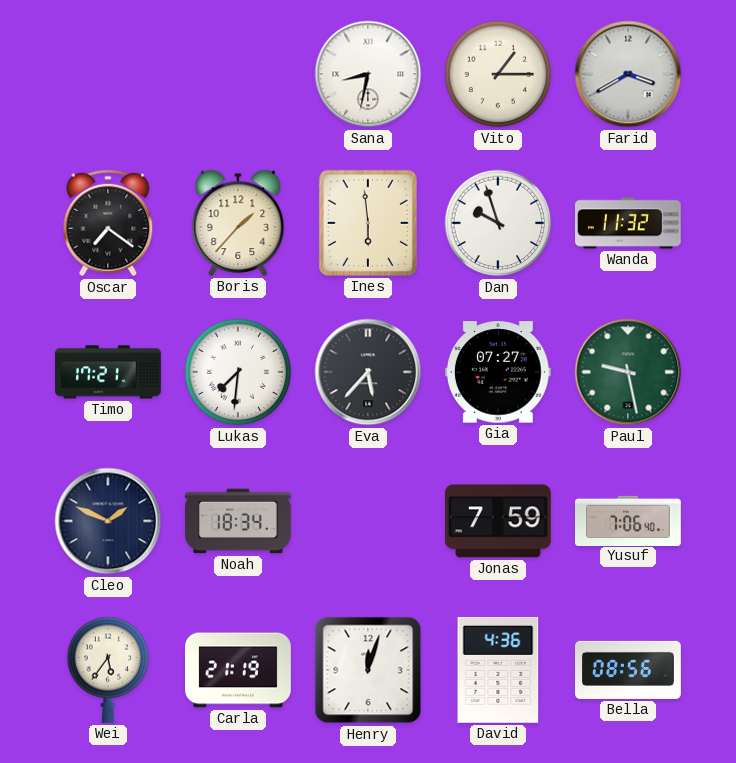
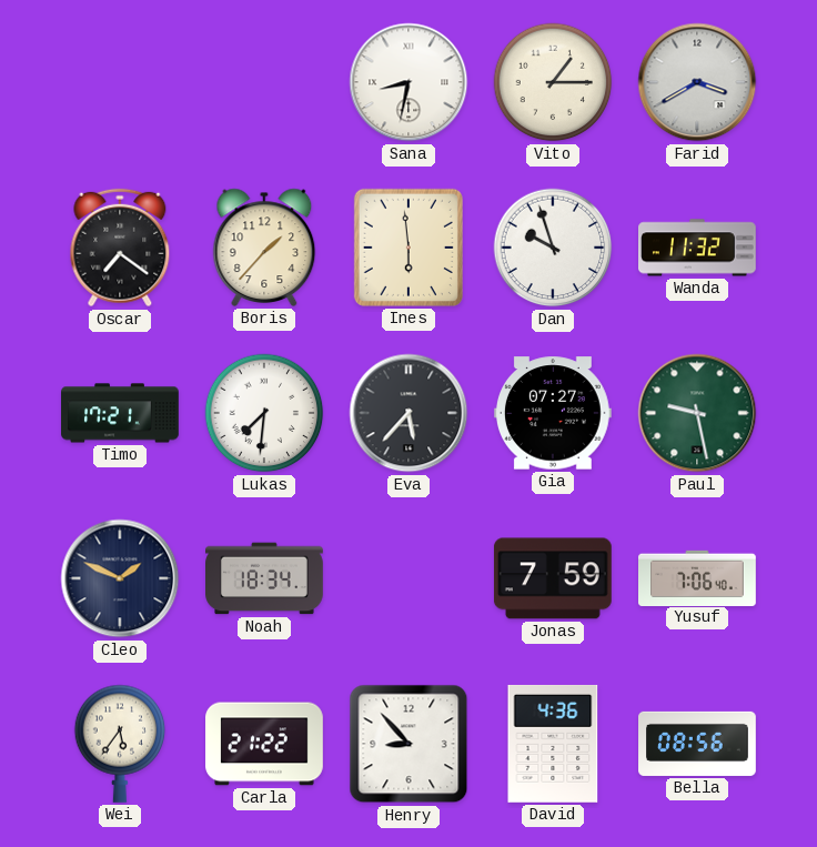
Carla: 21:19 -> 21:22 (264, 744)
Henry: 12:03 -> 8:53 (408, 744)
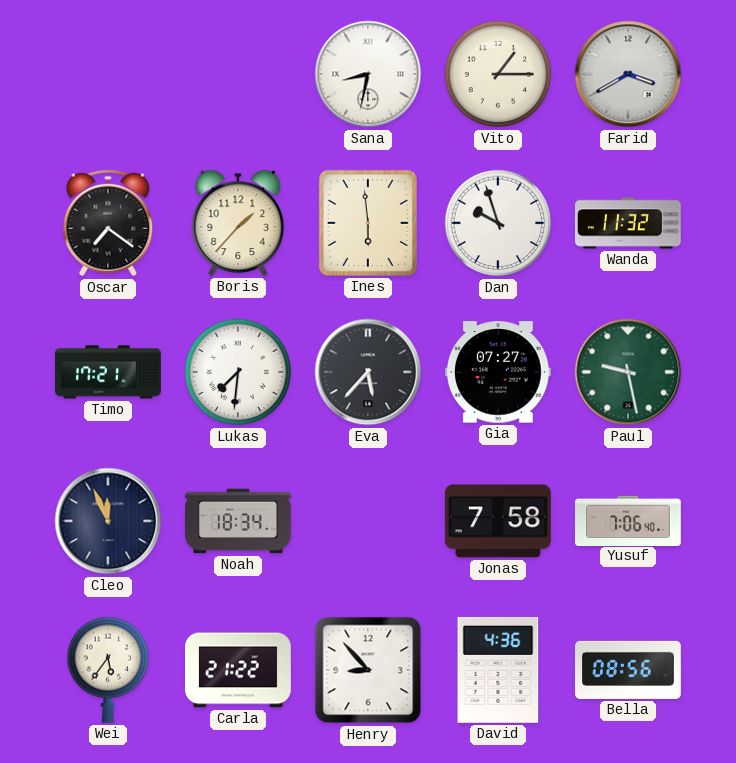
Cleo: 1:49 -> 11:56 (108, 521)
Jonas: 7:59 -> 7:58 (498, 521)
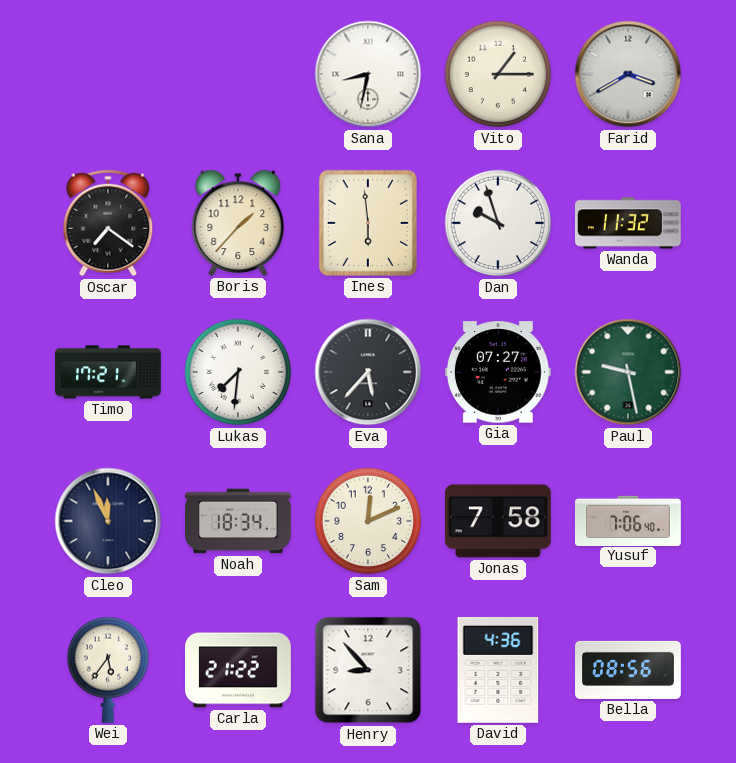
Sam: none -> 12:11 (368, 521)
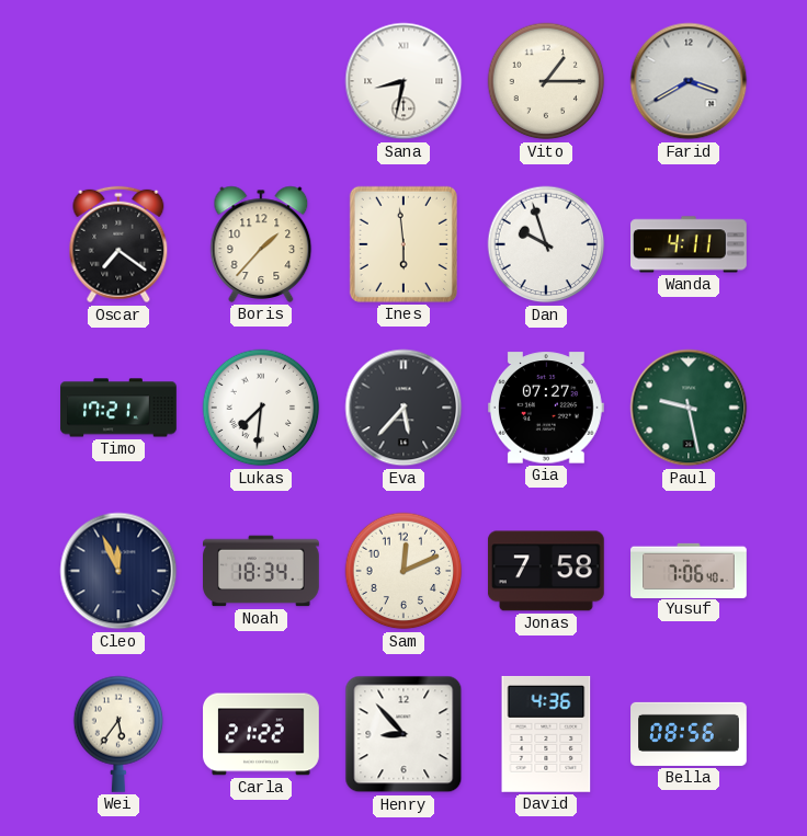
Wanda: 11:32 -> 4:11 (690, 244)
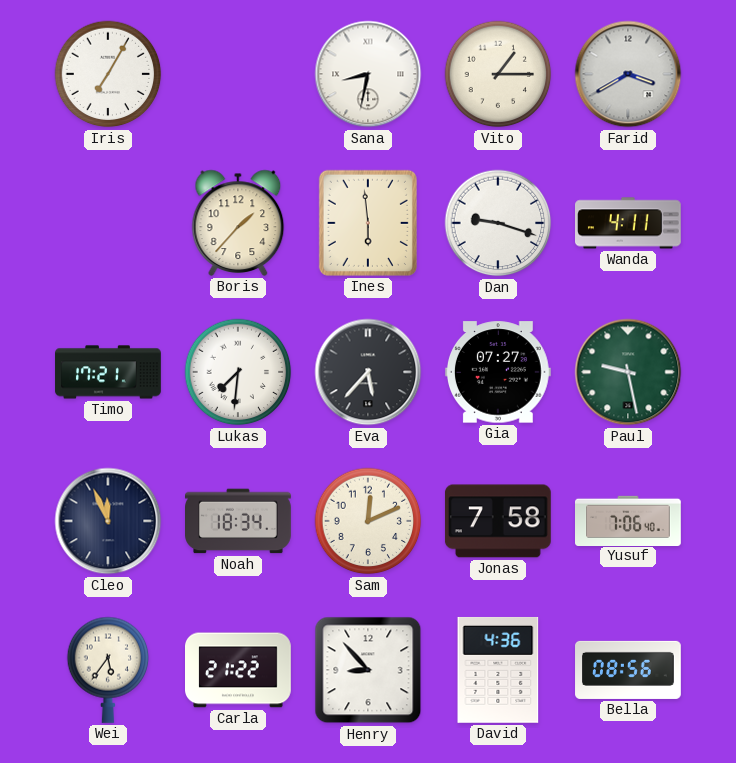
Iris: none -> 7:05 (108, 74)
Oscar: 7:21 -> none (118, 244)
Dan: 9:57 -> 9:18 (498, 223)
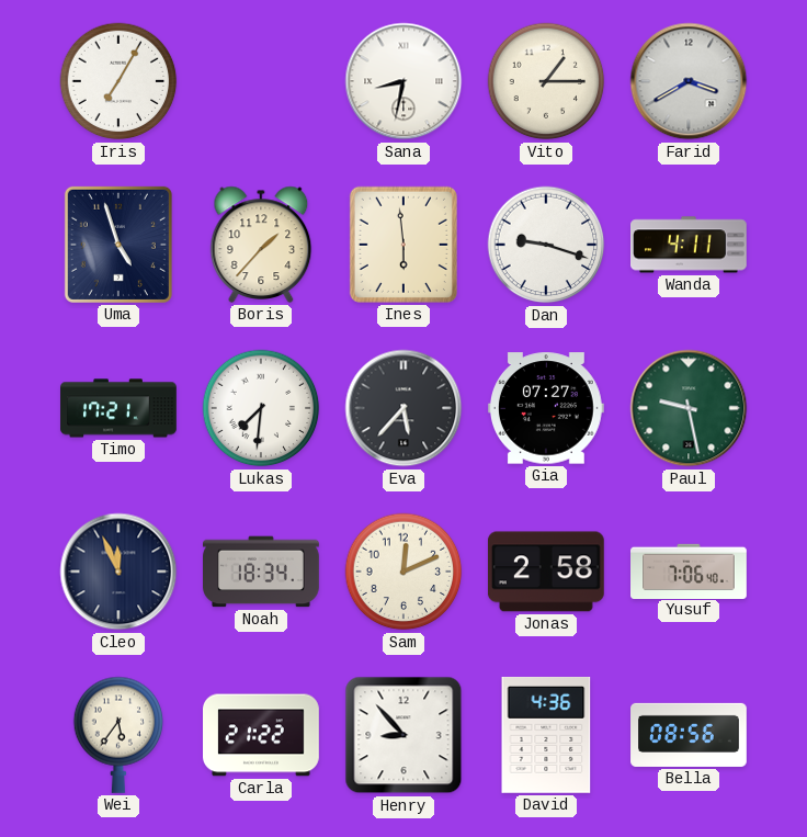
Uma: none -> 4:57 (118, 245)
Jonas: 7:58 -> 2:58 (546, 572)
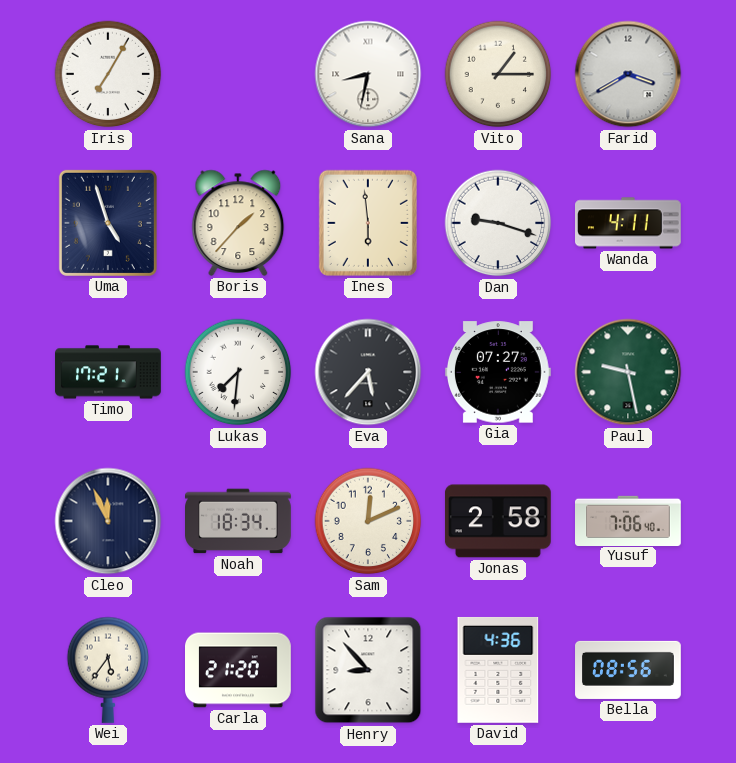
Carla: 21:22 -> 21:20 (238, 670)
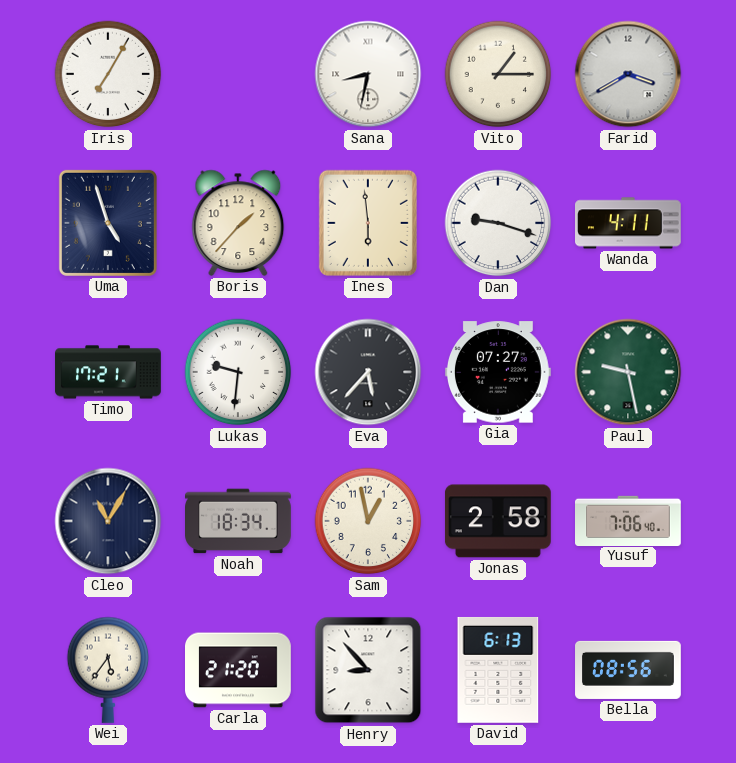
Lukas: 7:31 -> 9:31 (238, 372)
Cleo: 11:56 -> 11:05 (108, 521)
Sam: 12:11 -> 12:58 (368, 521)
David: 4:36 -> 6:13 (498, 670)
